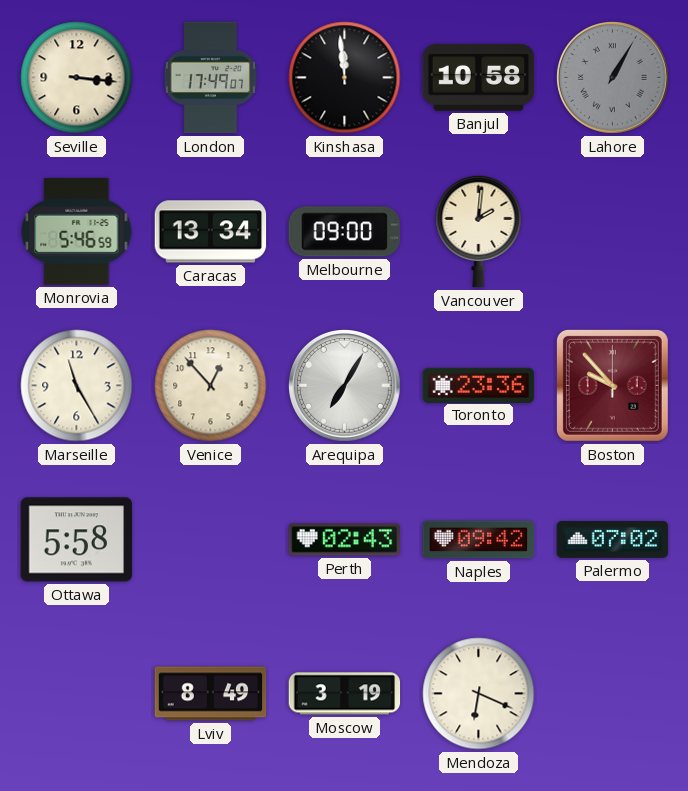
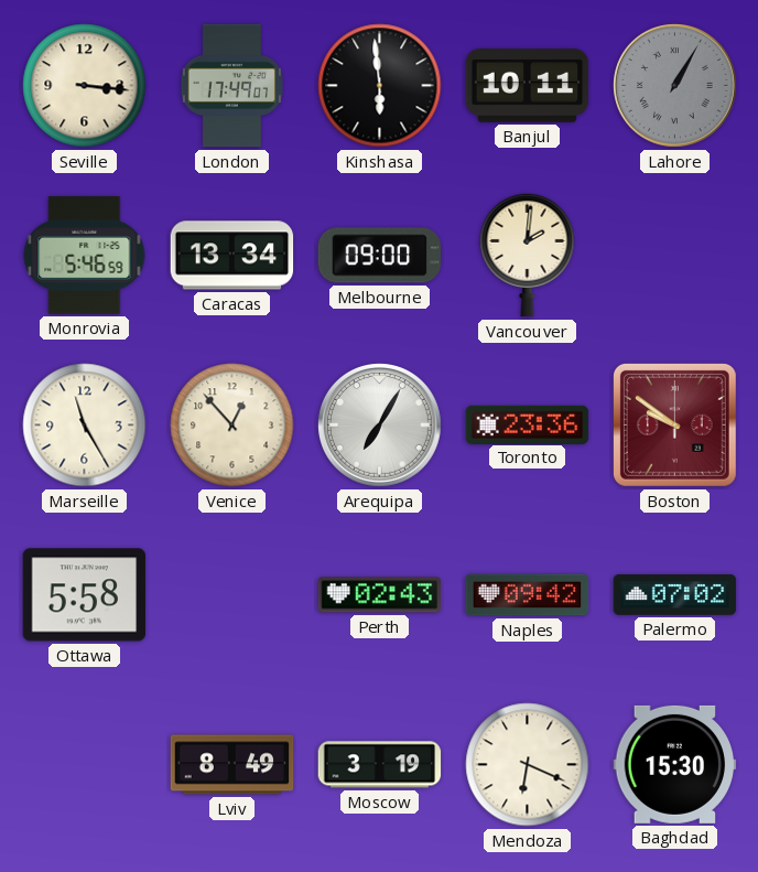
Kinshasa: 11:59 -> 5:59 (380, 86)
Banjul: 10:58 -> 10:11 (528, 86)
Boston: 9:53 -> 9:51 (674, 424)
Baghdad: none -> 15:30 (675, 764)
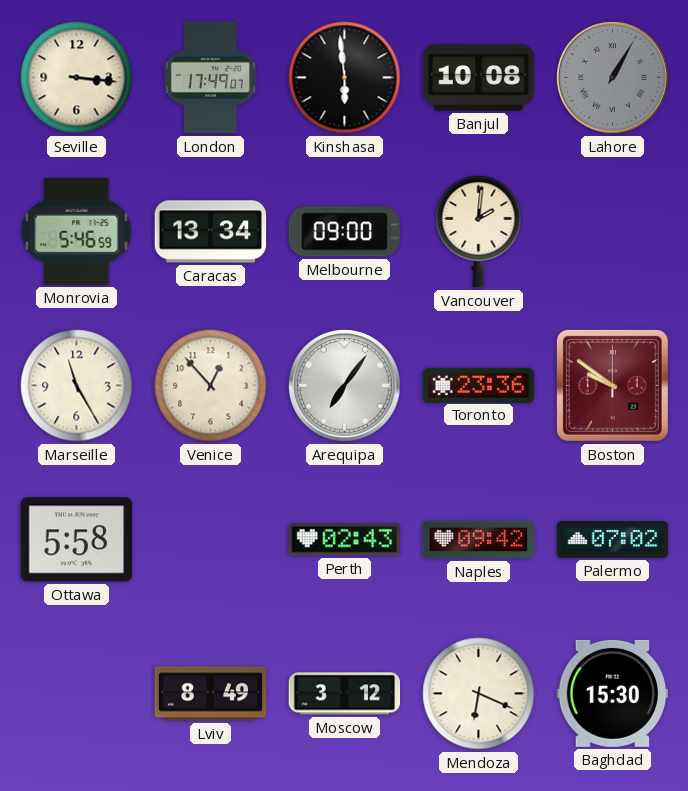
Banjul: 10:11 -> 10:08 (479, 78)
Arequipa: 7:05 -> 7:06 (345, 386)
Moscow: 3:19 -> 3:12 (345, 694)
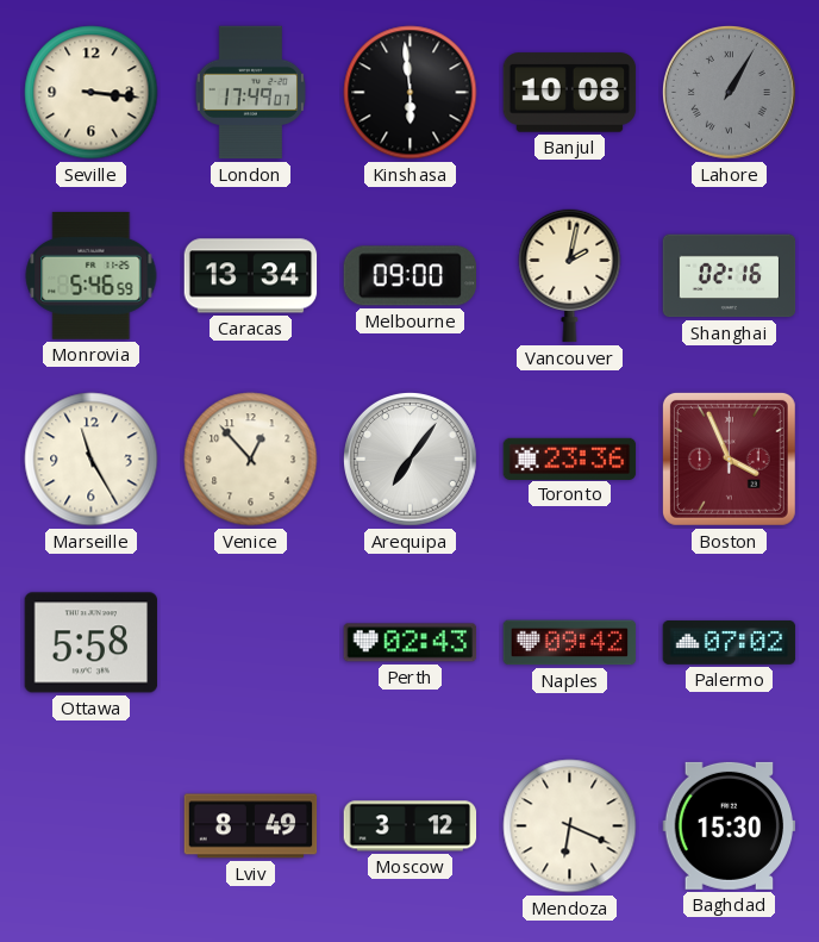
Vancouver: 2:01 -> 2:02 (570, 275)
Shanghai: none -> 02:16 (730, 276)
Boston: 9:51 -> 3:56 (729, 458)
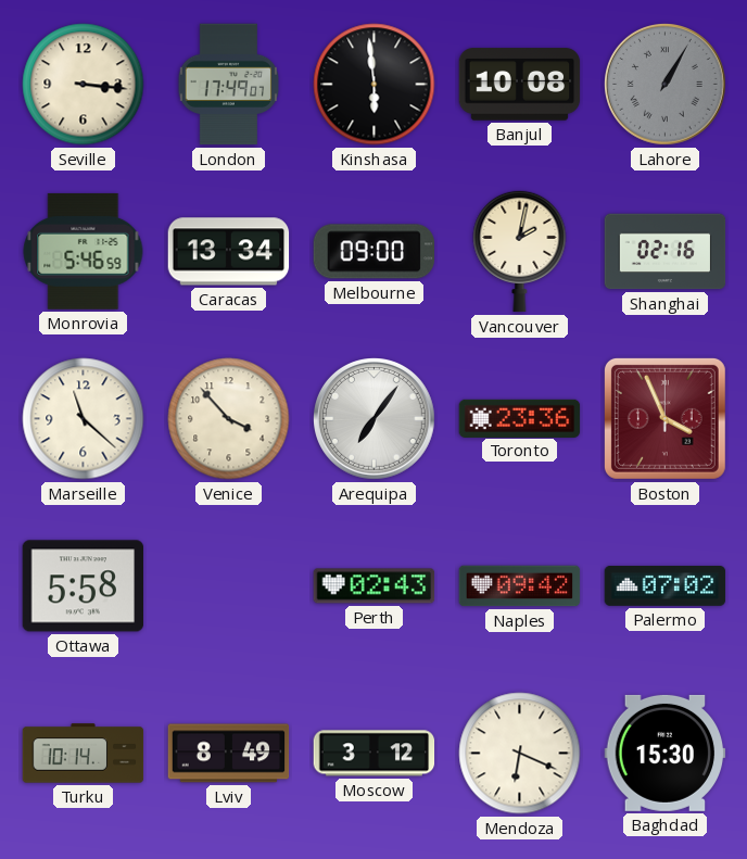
Marseille: 11:25 -> 11:22 (84, 419)
Venice: 12:53 -> 3:53 (229, 419)
Turku: none -> 10:14 (84, 754)
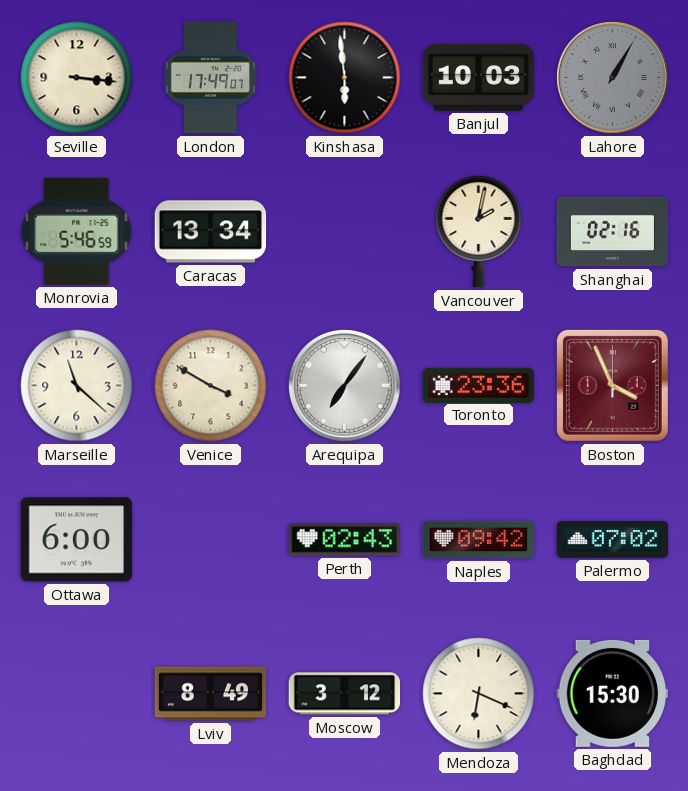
Banjul: 10:08 -> 10:03 (479, 78)
Melbourne: 09:00 -> none (373, 252)
Venice: 3:53 -> 3:50 (211, 386)
Ottawa: 5:58 -> 6:00 (77, 540)
Turku: 10:14 -> none (84, 754)
